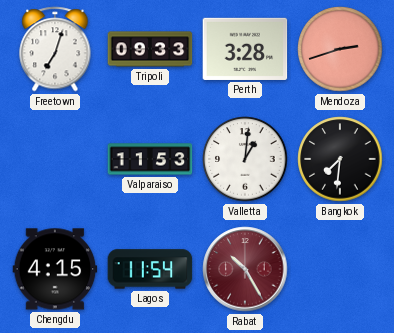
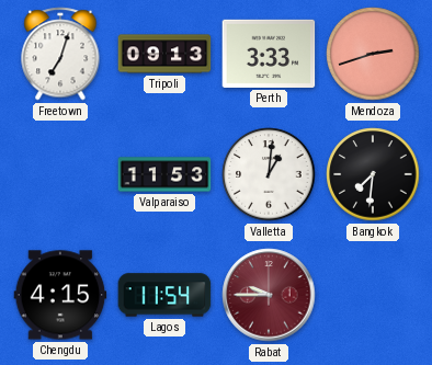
Tripoli: 09:33 -> 09:13 (164, 54)
Perth: 3:28 -> 3:33 (269, 54)
Rabat: 10:25 -> 9:45 (269, 295)
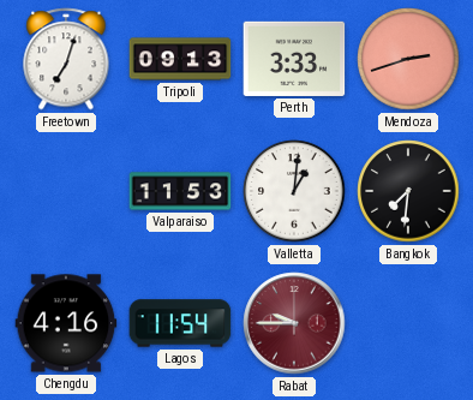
Chengdu: 4:15 -> 4:16 (66, 323)
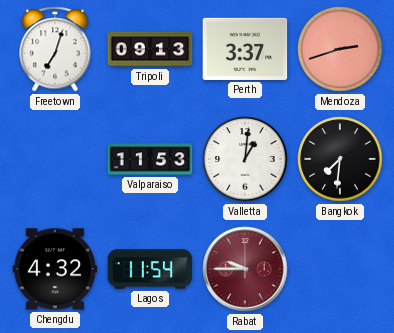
Perth: 3:33 -> 3:37 (245, 49)
Chengdu: 4:16 -> 4:32 (55, 269)
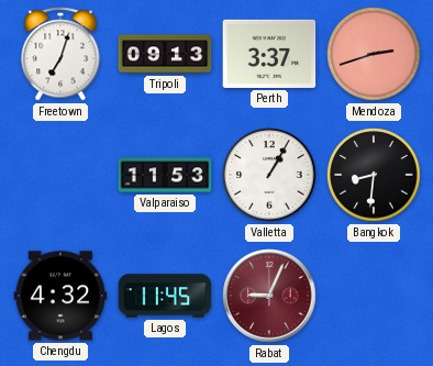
Valletta: 1:01 -> 1:05 (269, 175)
Bangkok: 7:31 -> 8:31 (374, 175)
Lagos: 11:54 -> 11:45 (165, 296)
Rabat: 9:45 -> 9:04 (269, 296)
